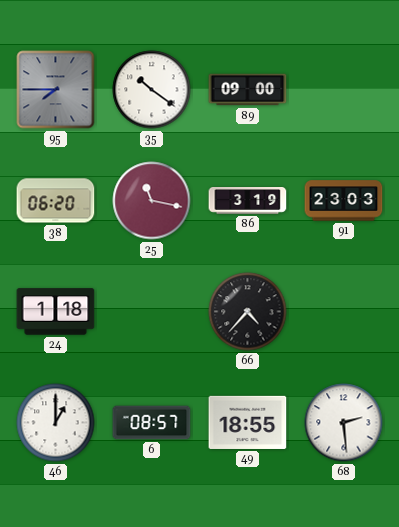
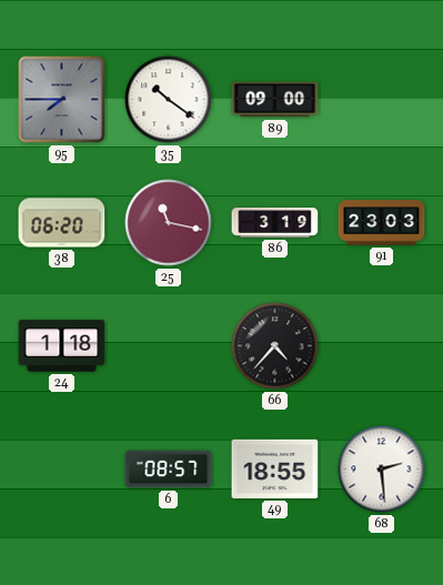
46: 1:00 -> none (56, 423)
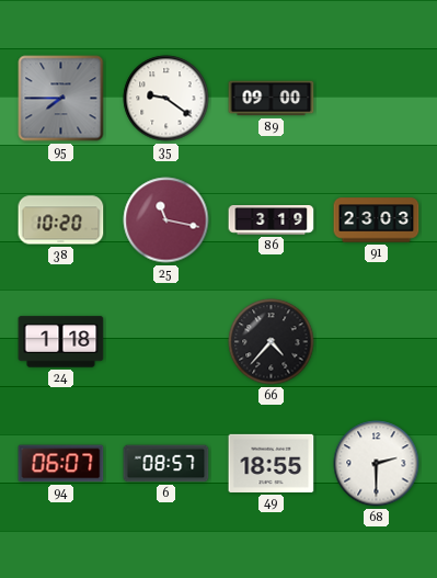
35: 10:21 -> 9:21 (166, 99)
38: 06:20 -> 10:20 (61, 220)
94: none -> 06:07 (61, 464)
68: 2:29 -> 2:30 (377, 464)
